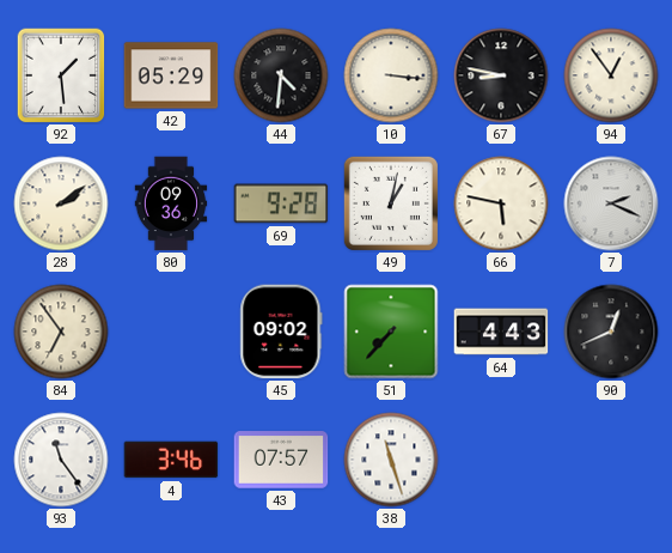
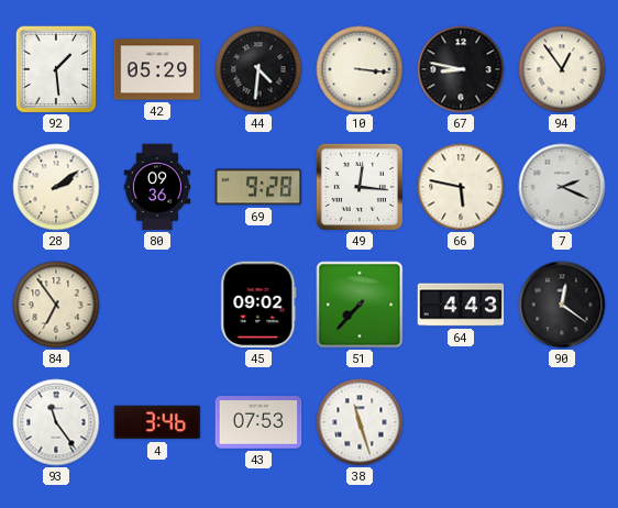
49: 1:02 -> 12:16 (360, 187)
90: 12:41 -> 12:21 (562, 305)
43: 07:57 -> 07:53 (258, 422)
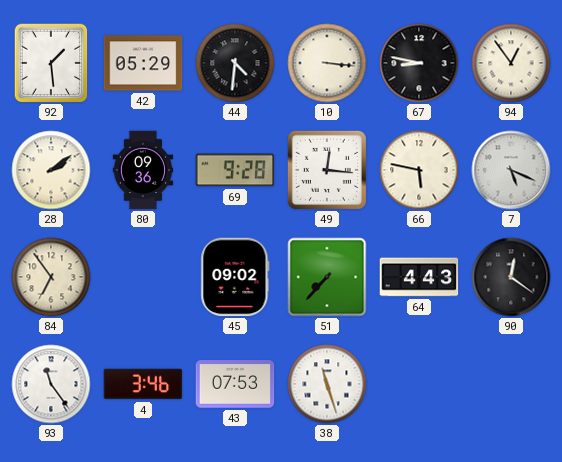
7: 2:19 -> 5:19 (511, 170)
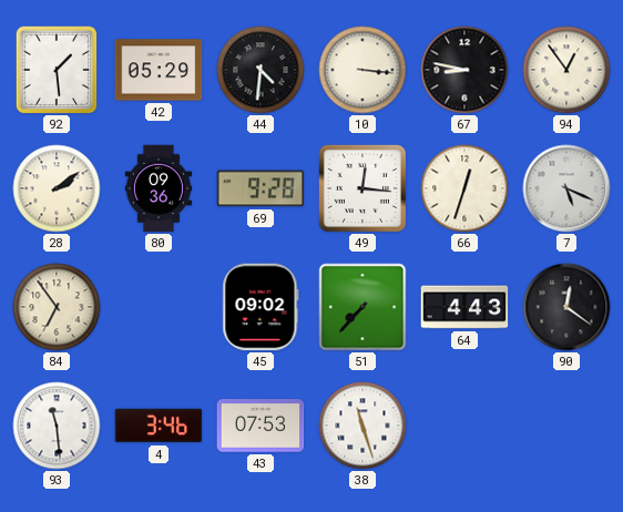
66: 5:47 -> 12:33 (464, 188)
93: 11:24 -> 11:29 (57, 426)
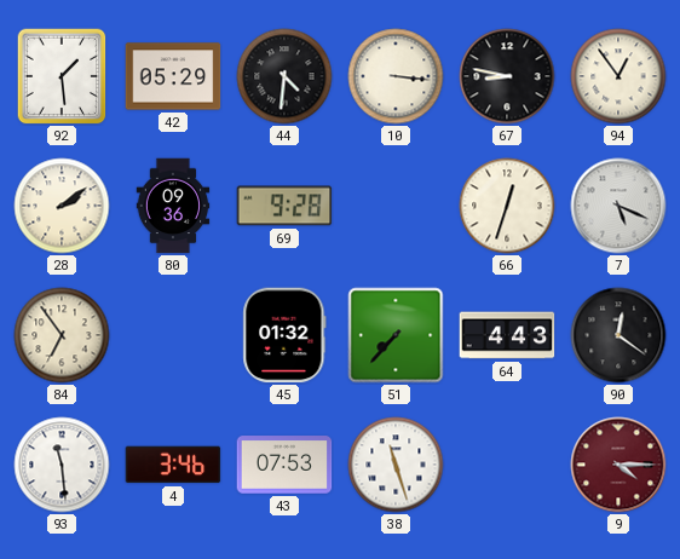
49: 12:16 -> none (362, 188)
45: 09:02 -> 01:32 (284, 335)
9: none -> 4:15 (618, 465)
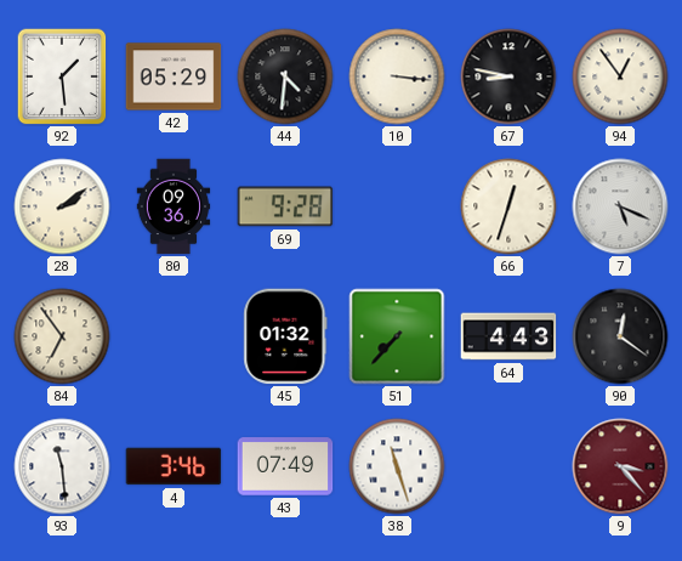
43: 07:53 -> 07:49 (285, 466)
9: 4:15 -> 3:23 (620, 466)
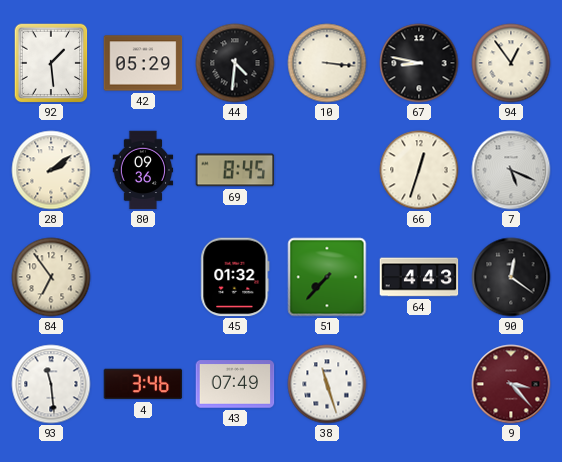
69: 9:28 -> 8:45 (235, 170)
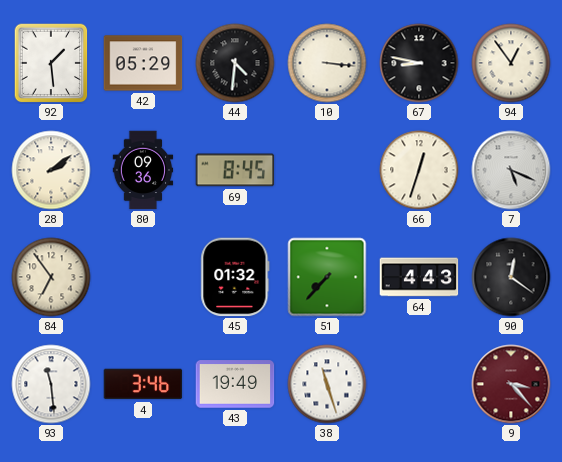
43: 07:49 -> 19:49 (235, 384)
